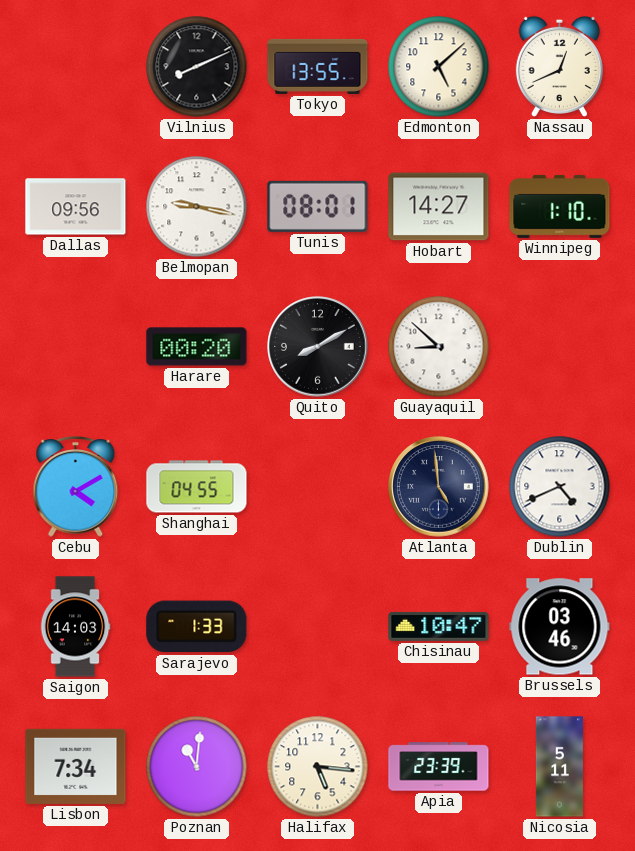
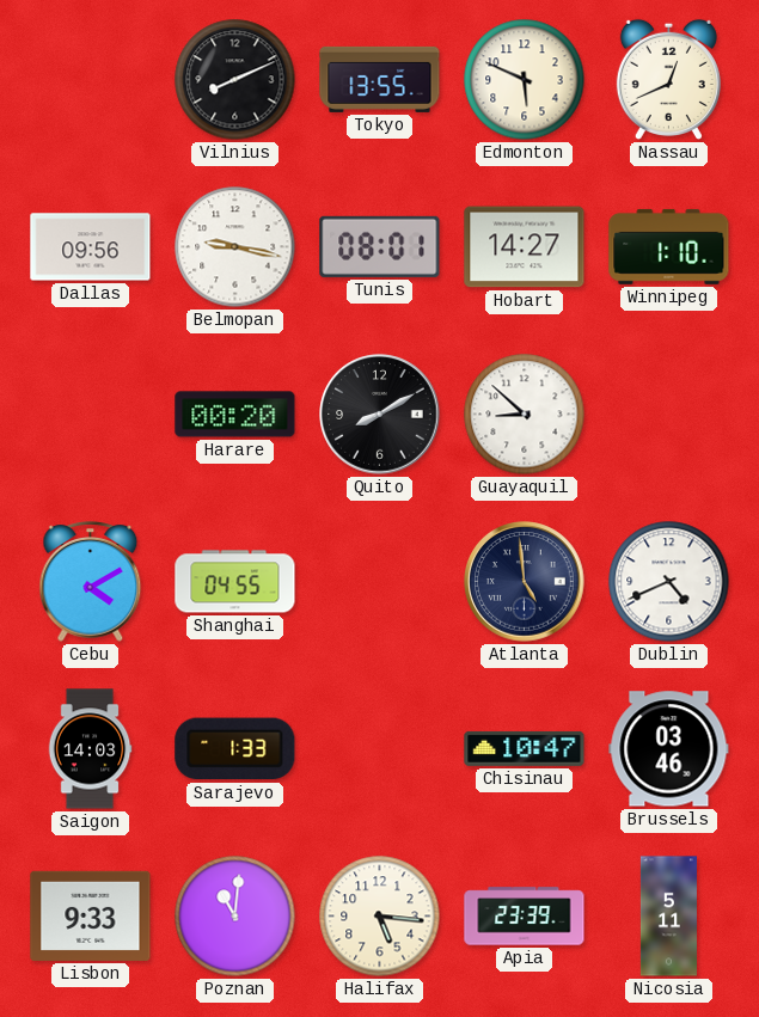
Edmonton: 5:08 -> 5:49 (525, 80)
Lisbon: 7:34 -> 9:33 (91, 915)
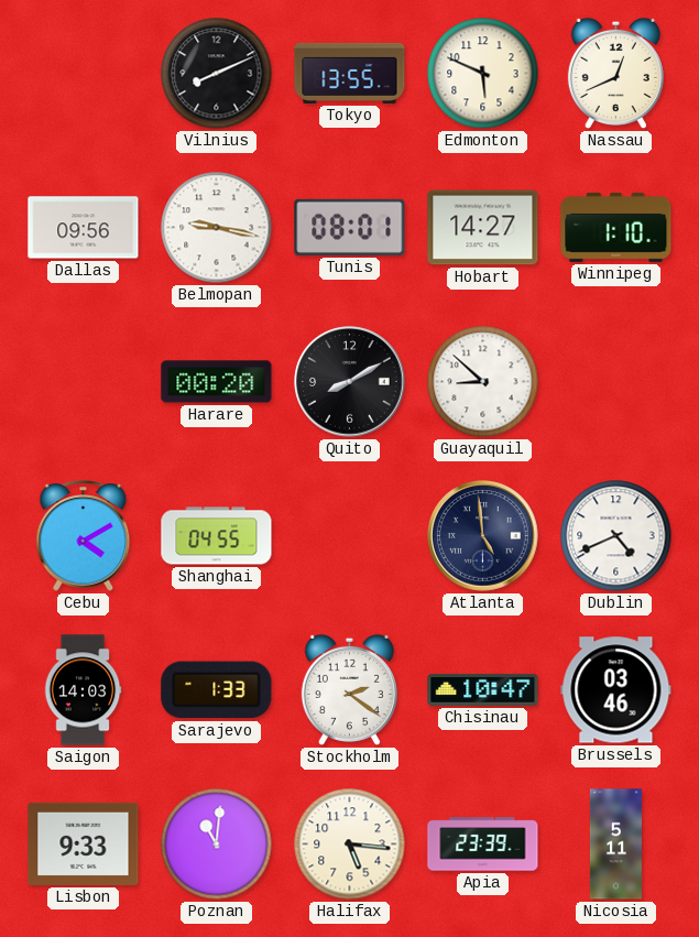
Stockholm: none -> 2:21 (349, 689)
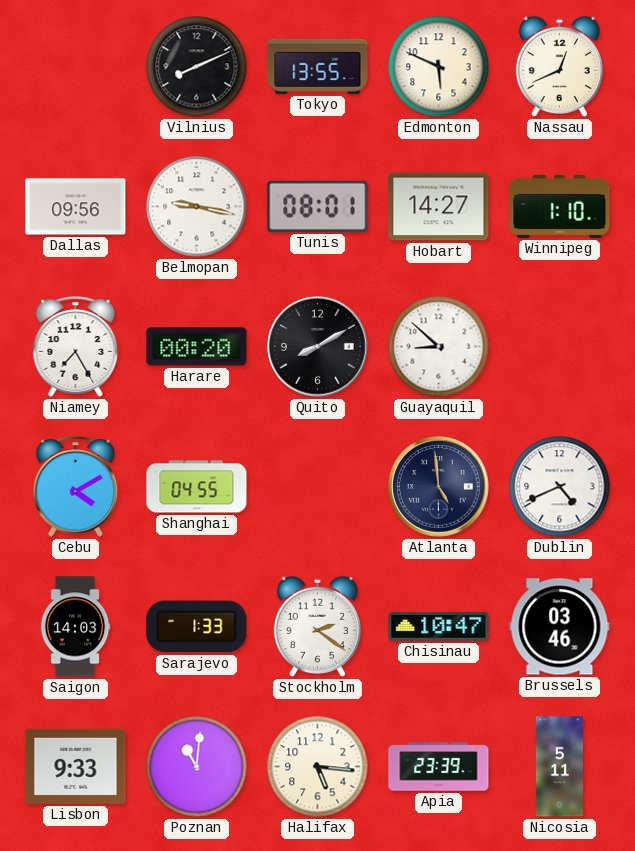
Niamey: none -> 7:25 (76, 347)
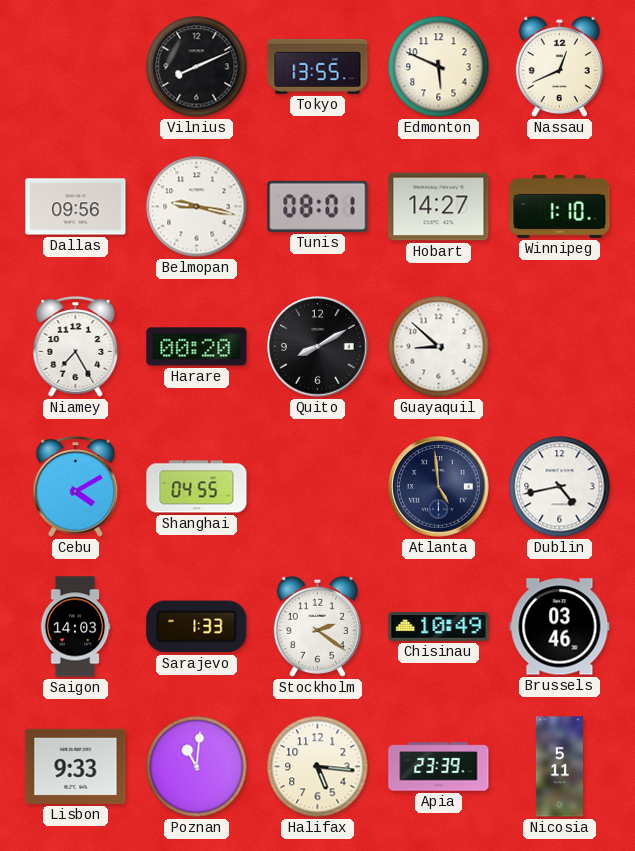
Dublin: 4:41 -> 4:43 (560, 487)
Chisinau: 10:47 -> 10:49 (439, 626)
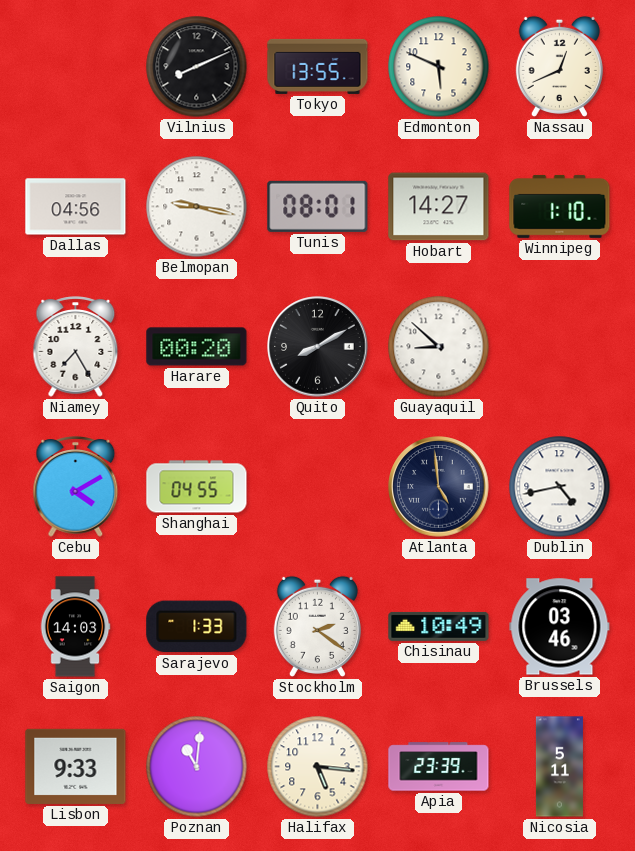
Dallas: 09:56 -> 04:56 (76, 207)
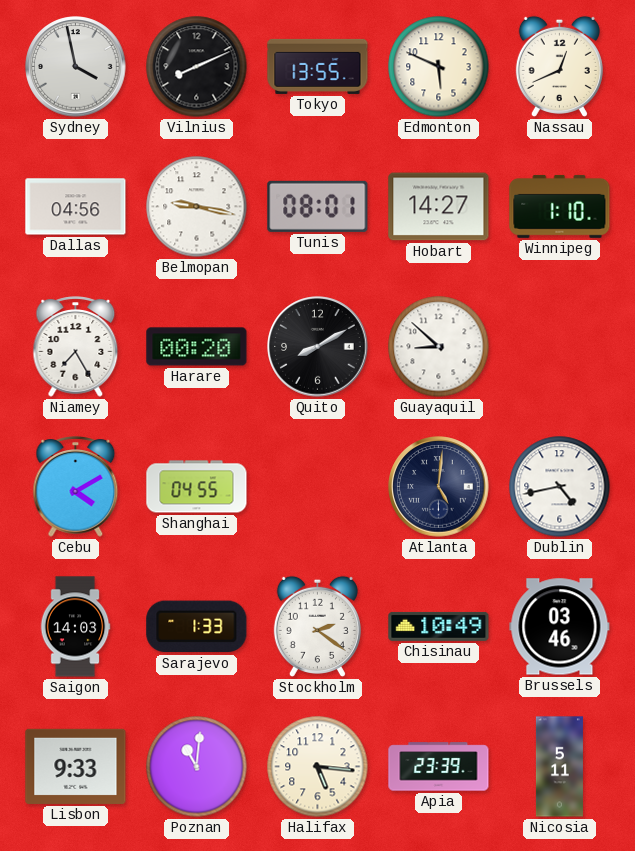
Sydney: none -> 3:58 (76, 67)
Atlanta: 4:59 -> 5:01 (439, 487)
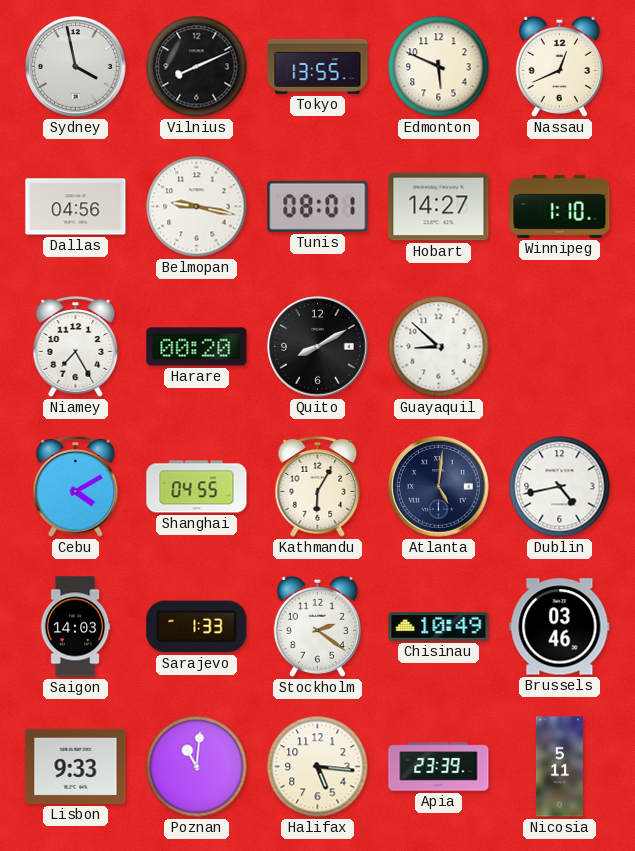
Kathmandu: none -> 6:05 (318, 487)
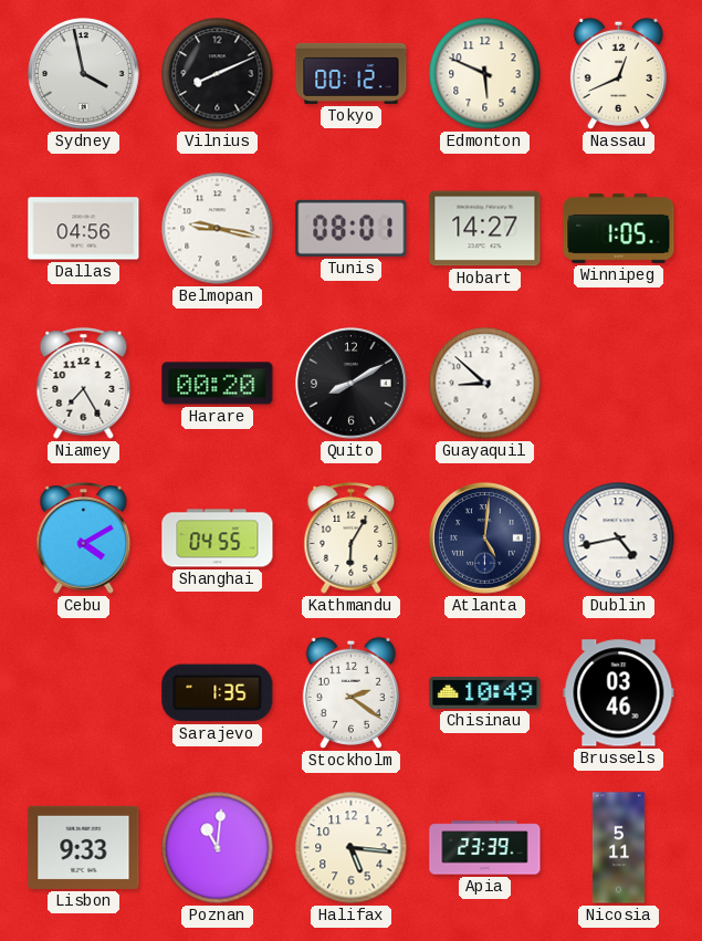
Tokyo: 13:55 -> 00:12 (352, 73)
Winnipeg: 1:10 -> 1:05 (619, 228)
Saigon: 14:03 -> none (75, 627)
Sarajevo: 1:33 -> 1:35 (218, 693)
